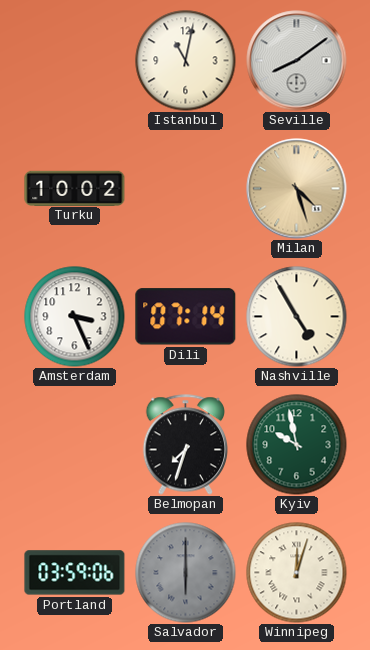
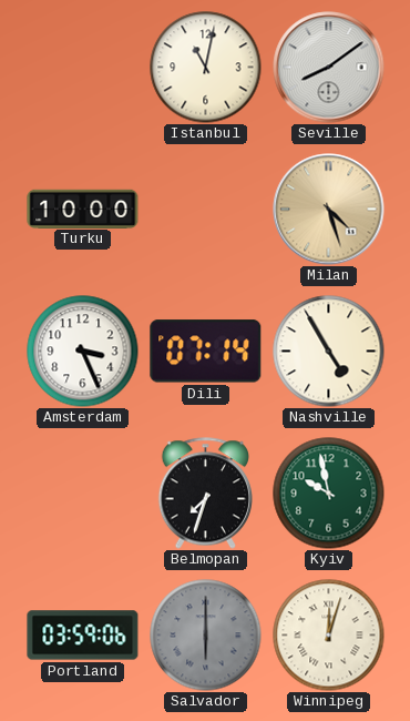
Turku: 10:02 -> 10:00 (83, 209)
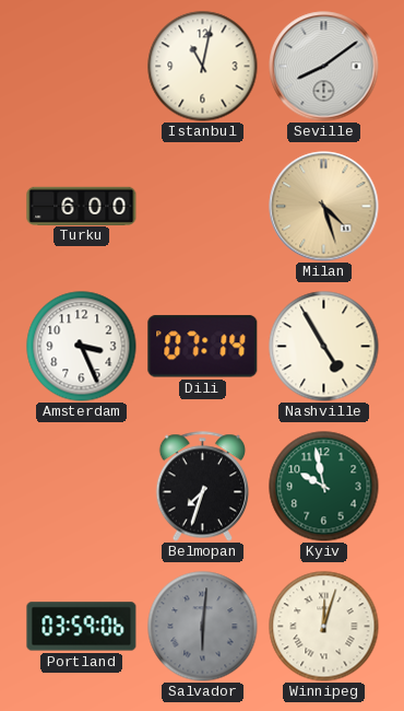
Turku: 10:00 -> 6:00 (82, 206)
Salvador: 6:00 -> 6:01 (203, 627)
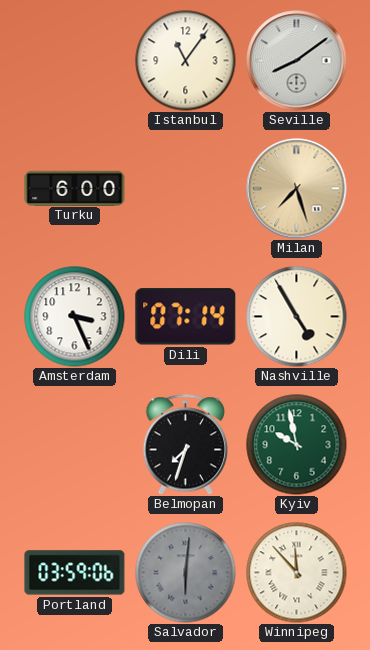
Istanbul: 11:02 -> 11:06 (186, 61)
Milan: 4:27 -> 7:27 (297, 189)
Winnipeg: 12:03 -> 11:53 (297, 573)
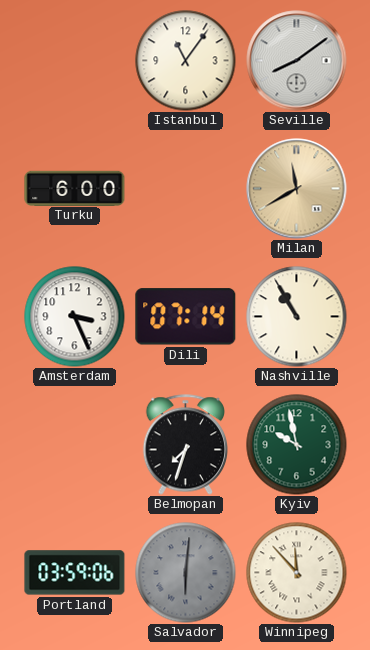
Milan: 7:27 -> 11:40 (297, 189)
Nashville: 4:55 -> 10:55 (297, 317)
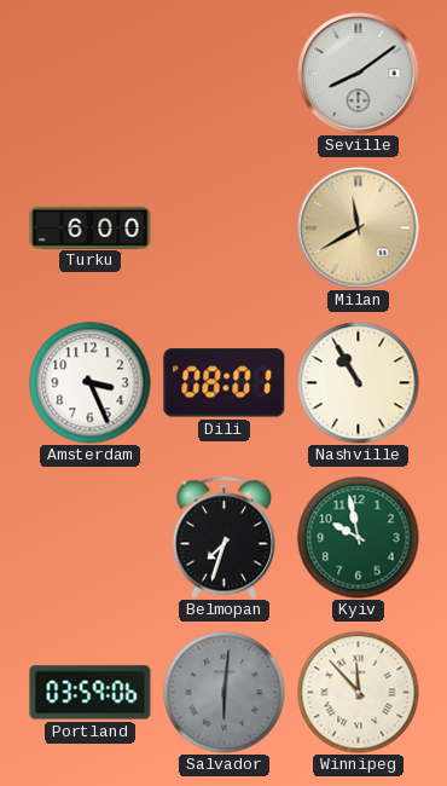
Istanbul: 11:06 -> none (186, 61)
Dili: 07:14 -> 08:01 (225, 383)
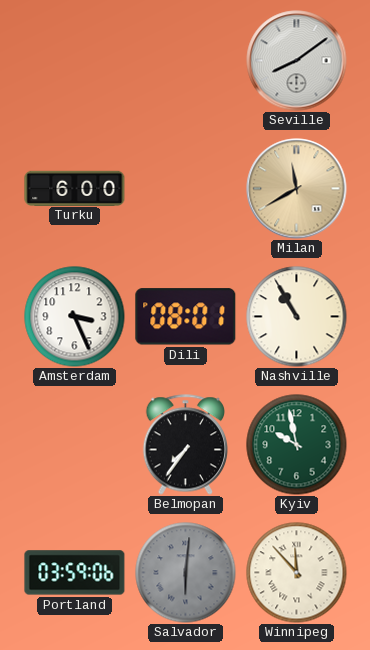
Belmopan: 7:33 -> 7:36 (185, 445)
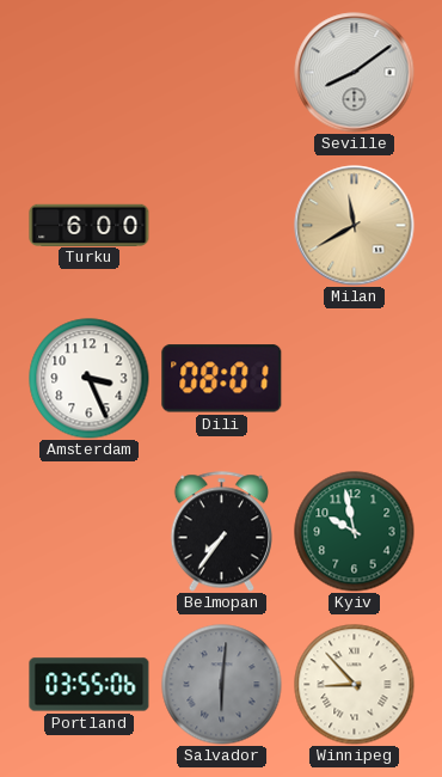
Nashville: 10:55 -> none (297, 317)
Portland: 03:59 -> 03:55 (90, 685)
Winnipeg: 11:53 -> 8:53 (355, 685)
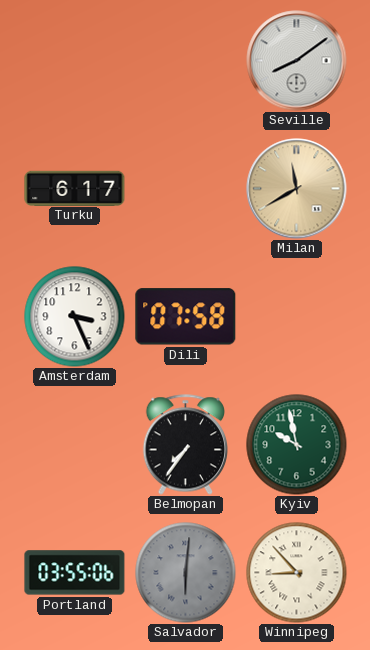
Turku: 6:00 -> 6:17 (75, 188)
Dili: 08:01 -> 07:58 (186, 317)
